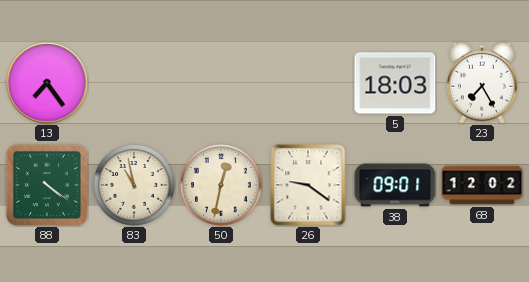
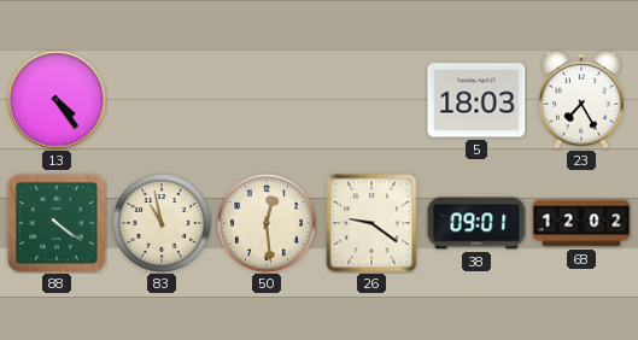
13: 7:24 -> 4:24 (57, 100)
50: 12:32 -> 12:29 (268, 224)
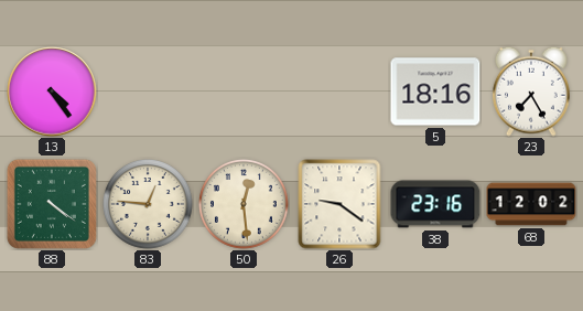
5: 18:03 -> 18:16 (435, 92)
83: 10:58 -> 12:46 (149, 205)
38: 09:01 -> 23:16 (435, 204)
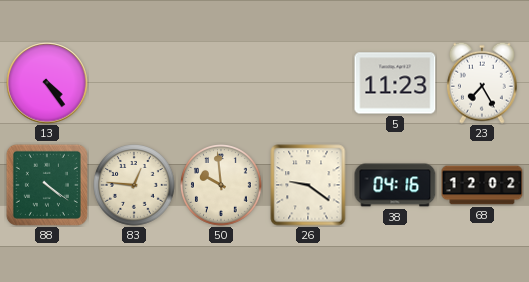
5: 18:16 -> 11:23 (395, 83)
50: 12:29 -> 9:59 (222, 186)
38: 23:16 -> 04:16 (395, 185)
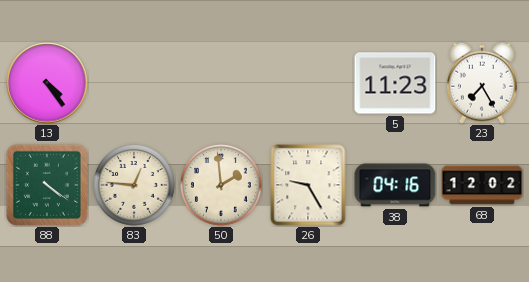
50: 9:59 -> 1:59 (222, 186)
26: 9:21 -> 9:25 (308, 185)
